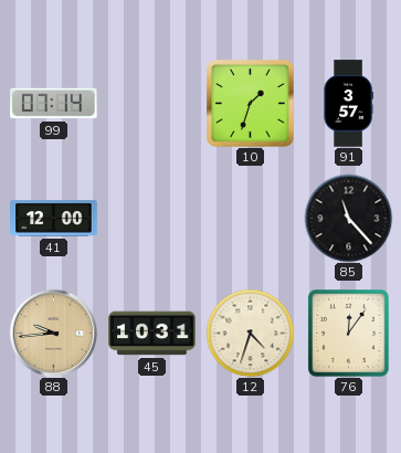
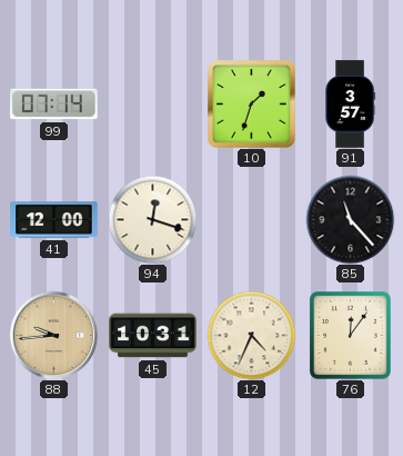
94: none -> 12:18 (152, 219)
12: 4:33 -> 4:34 (251, 335)
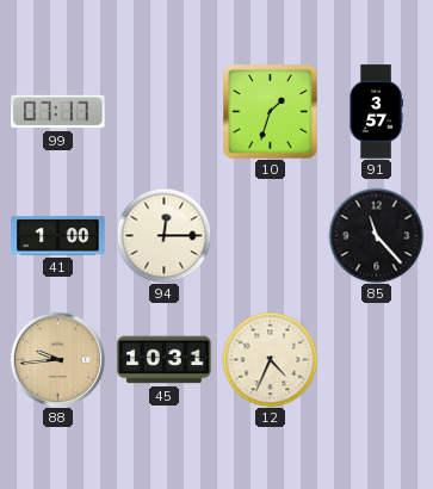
99: 07:14 -> 07:17 (58, 112)
41: 12:00 -> 1:00 (58, 236)
94: 12:18 -> 12:15 (163, 235)
76: 12:06 -> none (350, 336)
